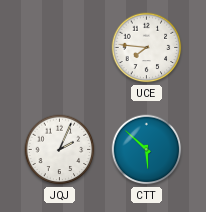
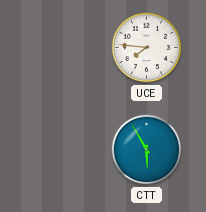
JQJ: 2:04 -> none (60, 150)
CTT: 5:52 -> 5:55 (147, 150)
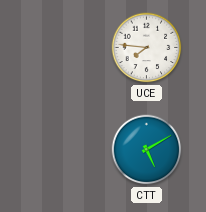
CTT: 5:55 -> 5:10 (147, 150)
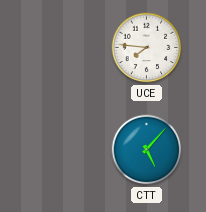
CTT: 5:10 -> 5:07 (147, 150)
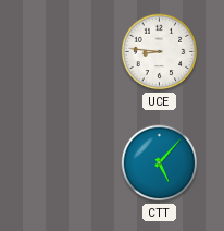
UCE: 7:46 -> 8:46 (160, 52)
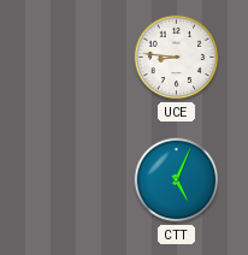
CTT: 5:07 -> 5:04 (177, 180)
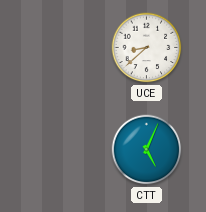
UCE: 8:46 -> 8:38 (147, 48)
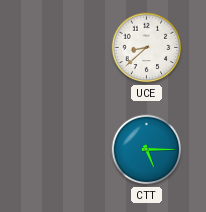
CTT: 5:04 -> 5:15 (147, 150)
